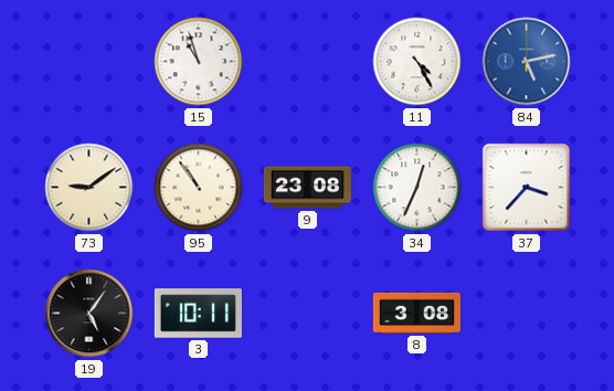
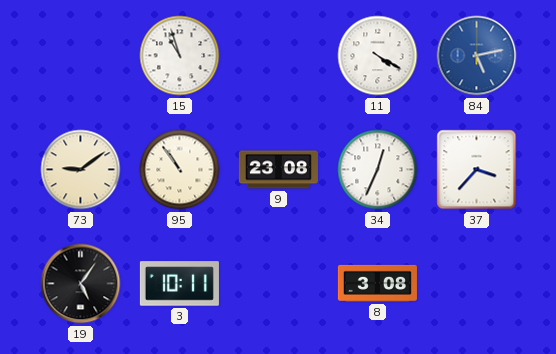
11: 4:25 -> 4:20 (378, 56)
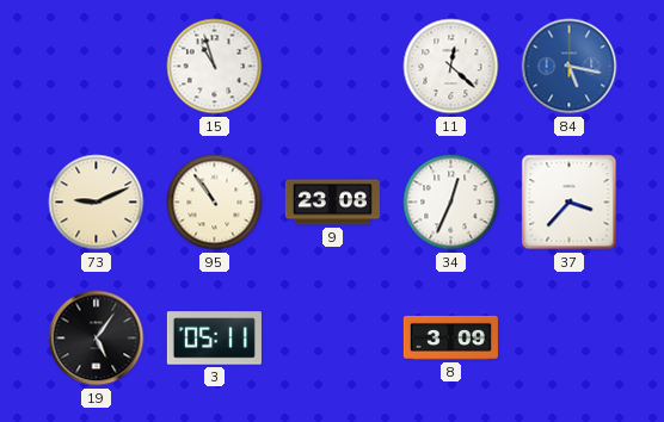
11: 4:20 -> 12:22 (451, 67)
84: 5:13 -> 5:17 (570, 67)
73: 9:09 -> 9:11 (97, 203)
3: 10:11 -> 05:11 (214, 339)
8: 3:08 -> 3:09 (450, 337)
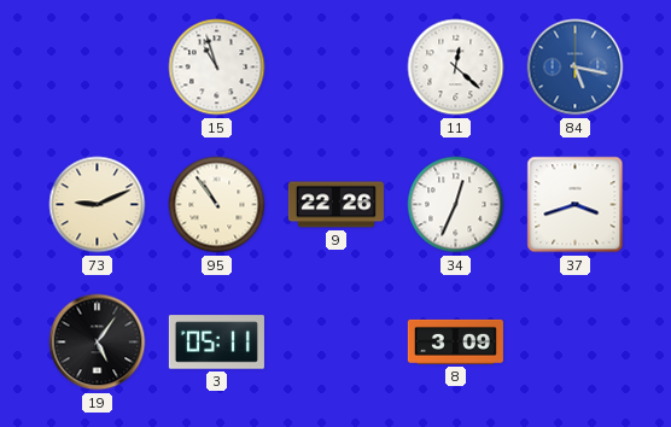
9: 23:08 -> 22:26 (335, 205)
37: 3:37 -> 3:42 (576, 205)
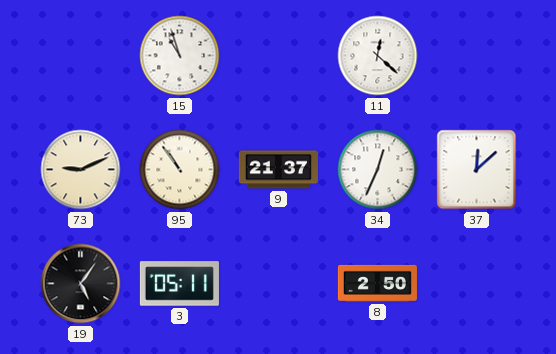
84: 5:17 -> none (576, 68)
9: 22:26 -> 21:37 (278, 170)
37: 3:42 -> 12:08 (477, 170)
8: 3:09 -> 2:50 (377, 283)
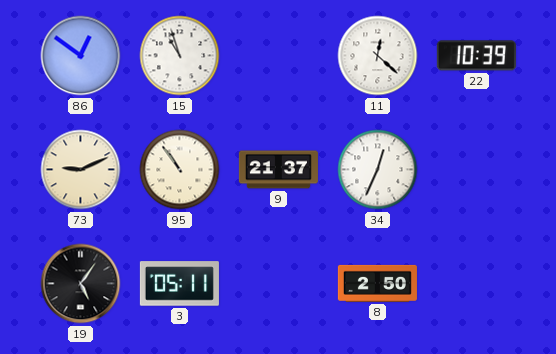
86: none -> 12:51 (81, 56)
22: none -> 10:39 (476, 56)
37: 12:08 -> none (477, 170)
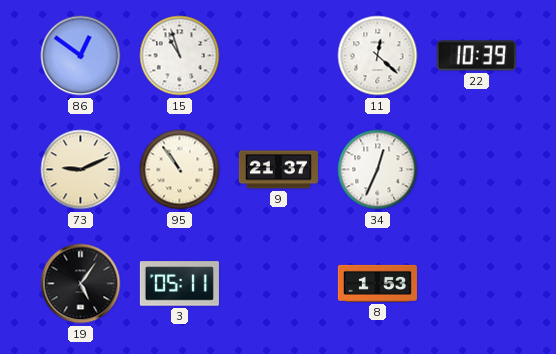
8: 2:50 -> 1:53 (377, 283)
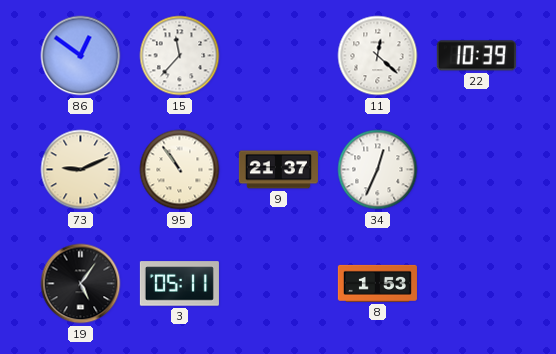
15: 10:57 -> 11:37 (180, 56)
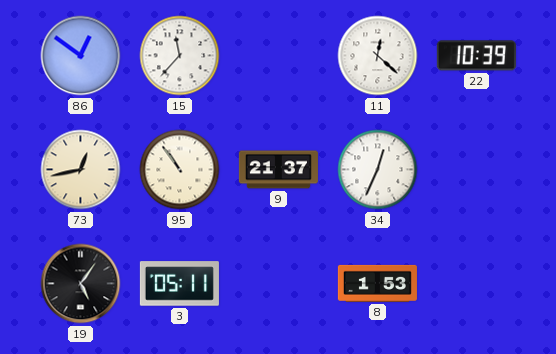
73: 9:11 -> 12:43 (81, 170)
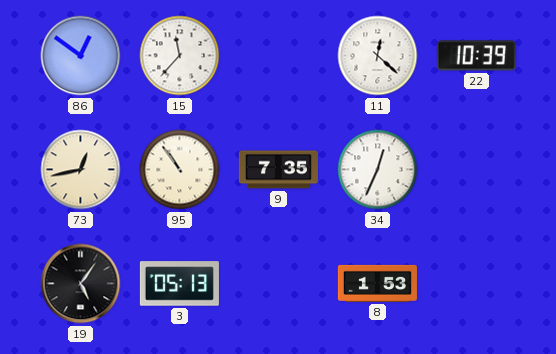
9: 21:37 -> 7:35 (278, 170)
3: 05:11 -> 05:13 (179, 284)
